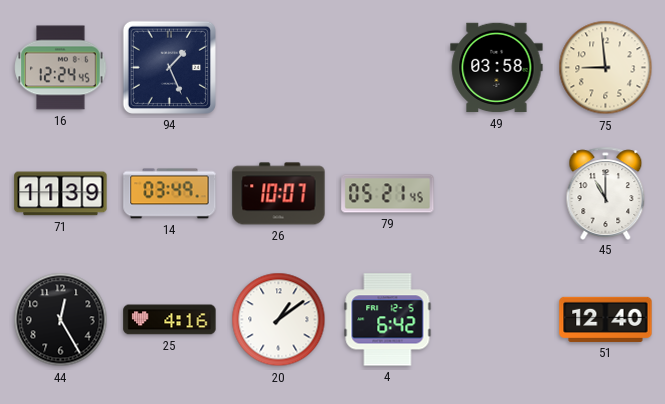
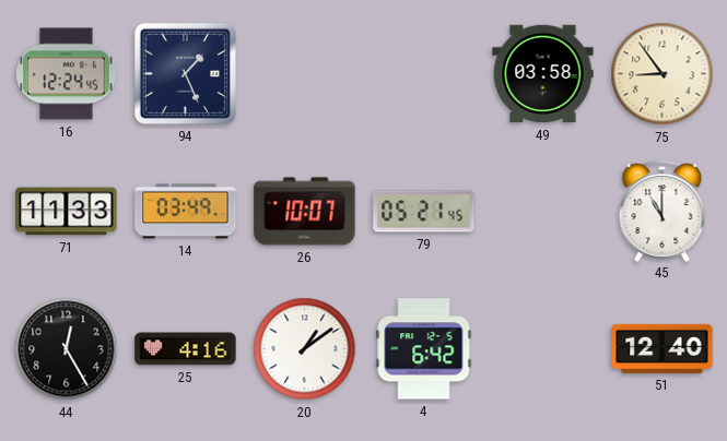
75: 8:59 -> 8:54 (662, 74)
71: 11:39 -> 11:33 (67, 212)
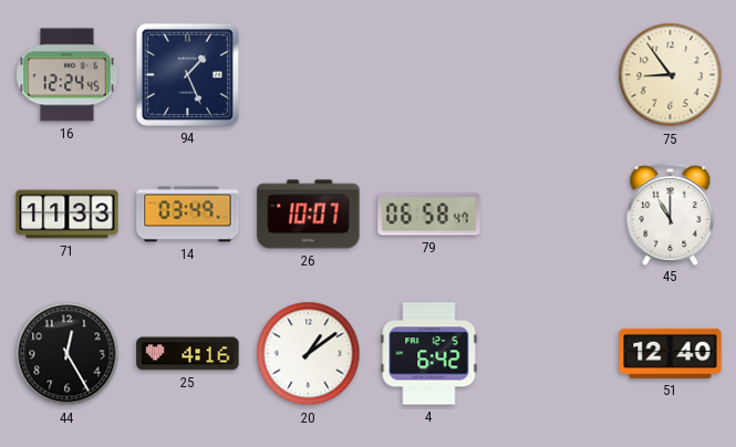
49: 03:58 -> none (543, 74)
79: 05:21 -> 06:58 (429, 215)
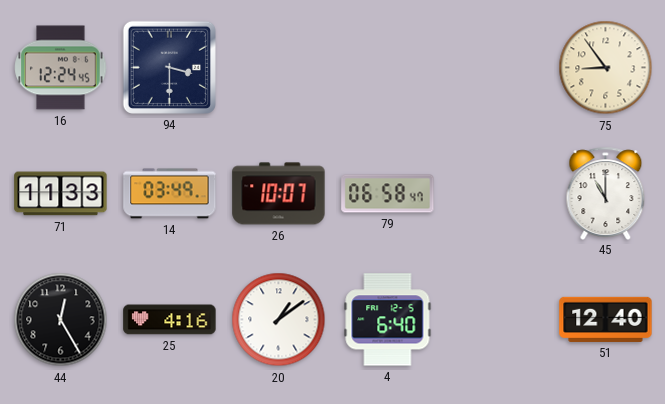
94: 1:26 -> 3:30 (169, 67)
4: 6:42 -> 6:40 (388, 320)
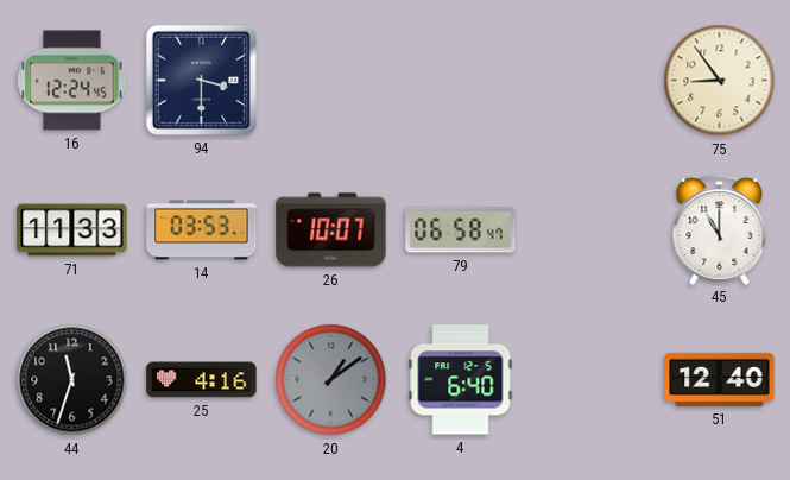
14: 03:49 -> 03:53 (202, 230)
44: 12:25 -> 11:33 (72, 380)
20 dial: white -> grey (331, 380)
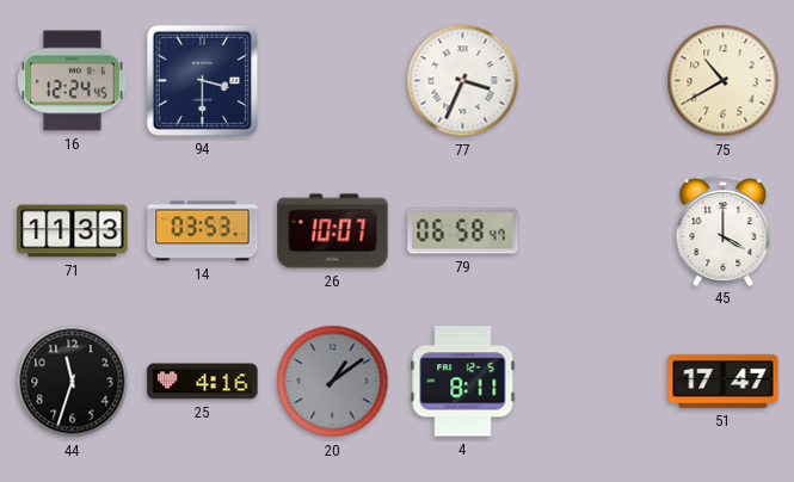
77: none -> 3:34 (463, 81)
75: 8:54 -> 10:40 (724, 81)
45: 11:00 -> 4:00 (724, 230)
4: 6:40 -> 8:11 (463, 382)
51: 12:40 -> 17:47 (724, 381)
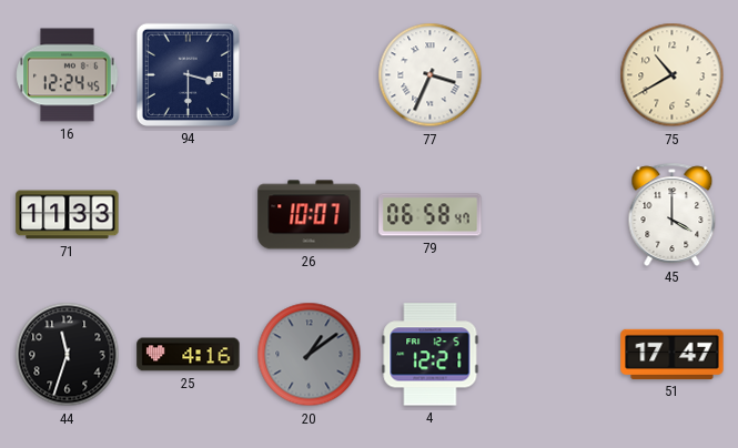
14: 03:53 -> none (203, 231)
4: 8:11 -> 12:21 (431, 355)
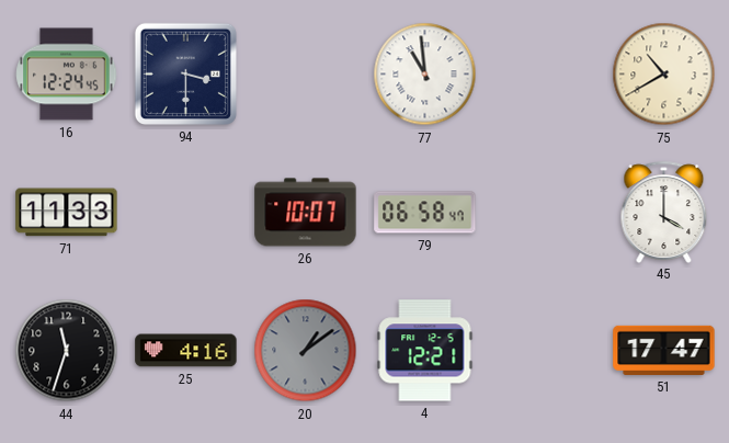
77: 3:34 -> 10:59 (425, 75)
